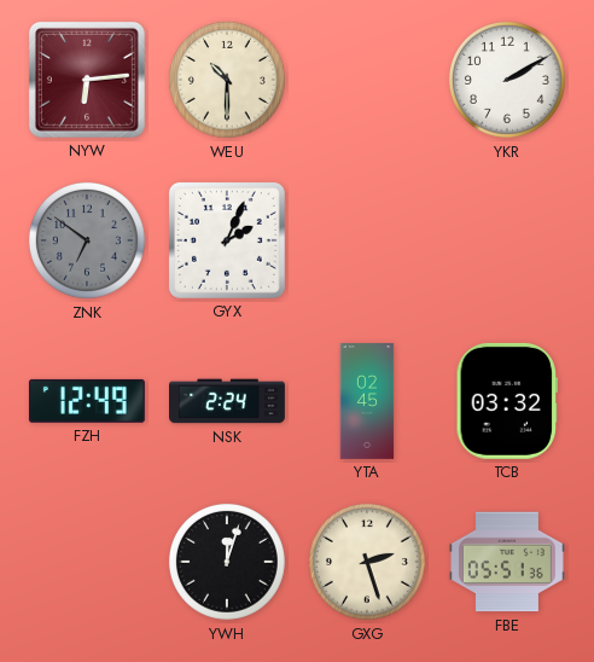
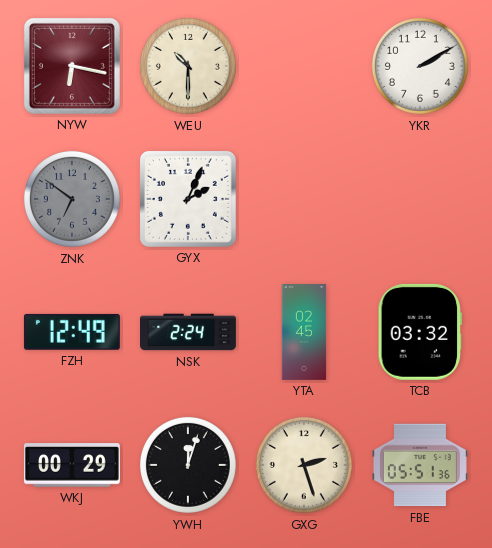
NYW: 6:14 -> 6:17 (72, 66)
WKJ: none -> 00:29 (72, 465)
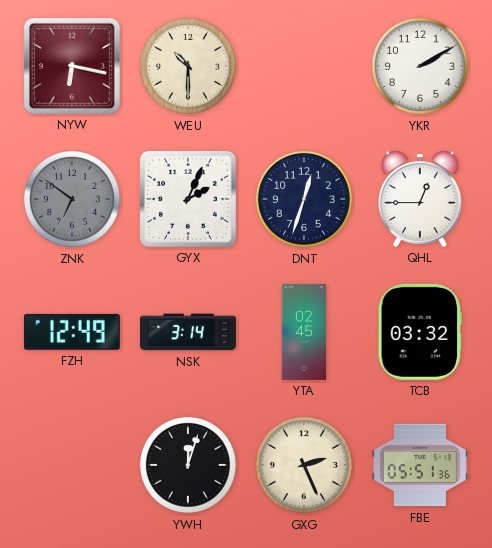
DNT: none -> 12:33 (304, 199)
QHL: none -> 12:45 (420, 199)
NSK: 2:24 -> 3:14 (189, 332)
WKJ: 00:29 -> none (72, 465)
GXG: 2:27 -> 2:26 (304, 465)
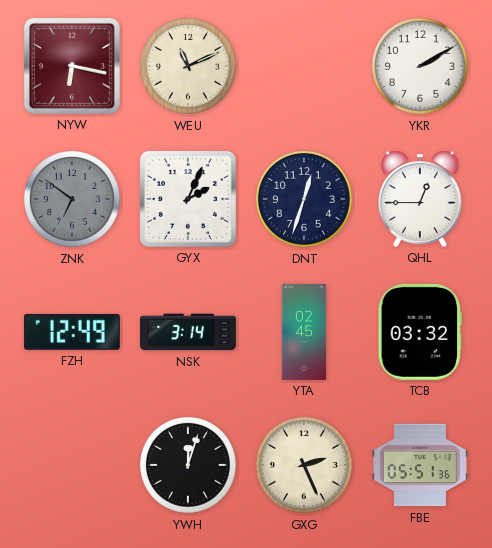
WEU: 10:30 -> 11:11 (188, 66)
